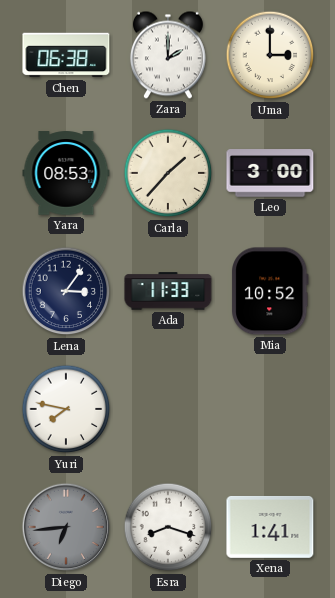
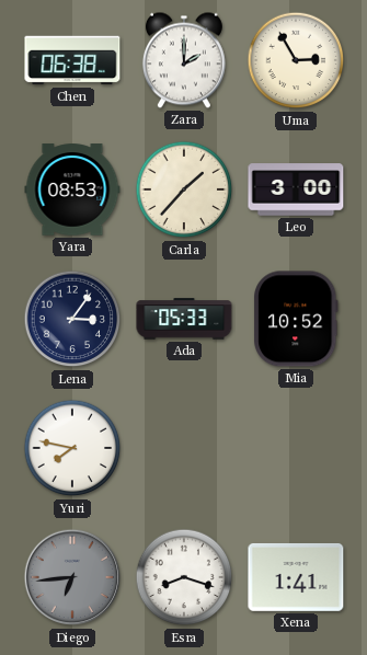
Uma: 3:00 -> 2:55 (296, 60)
Ada: 11:33 -> 05:33 (184, 319)
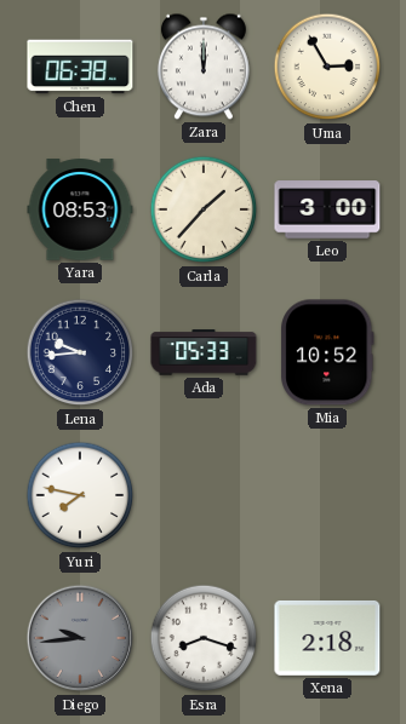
Zara: 2:00 -> 12:00 (204, 67)
Lena: 3:06 -> 9:44 (80, 352)
Diego: 6:44 -> 9:44 (80, 638)
Xena: 1:41 -> 2:18 (327, 638)
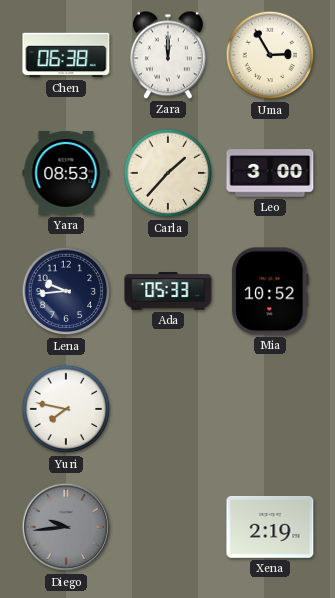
Esra: 8:18 -> none (204, 638)
Xena: 2:18 -> 2:19 (270, 527)
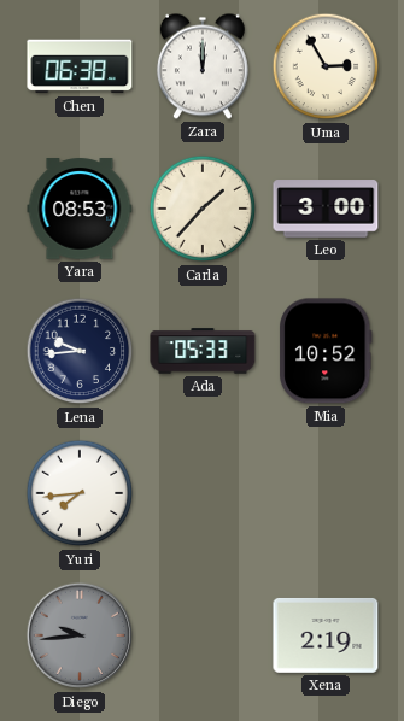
Yuri: 7:47 -> 7:44 (80, 493)
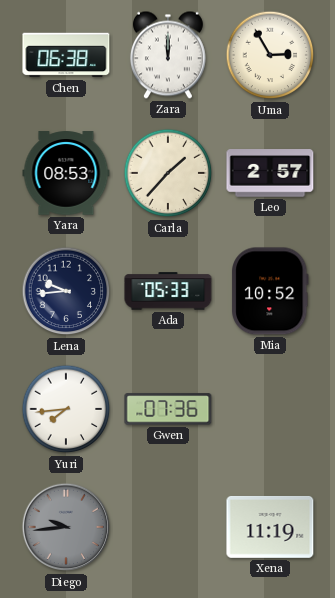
Leo: 3:00 -> 2:57 (270, 173)
Gwen: none -> 07:36 (168, 409)
Xena: 2:19 -> 11:19 (270, 527)
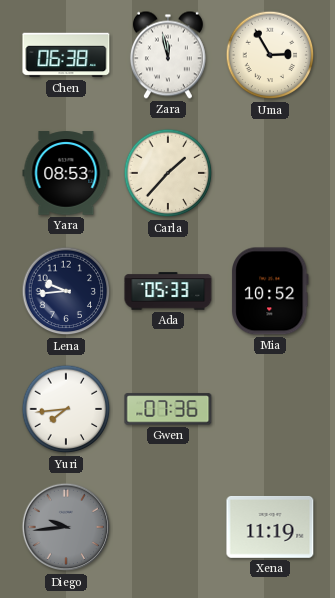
Zara: 12:00 -> 11:58 (168, 55)
Leo: 2:57 -> none (270, 173)
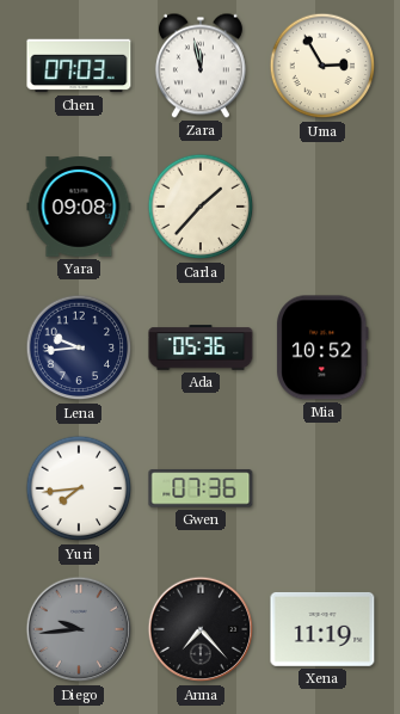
Chen: 06:38 -> 07:03 (79, 66)
Yara: 08:53 -> 09:08 (79, 207)
Ada: 05:33 -> 05:36 (201, 347)
Anna: none -> 7:23 (201, 629)
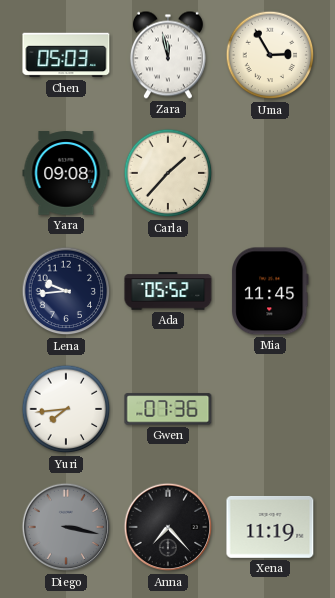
Chen: 07:03 -> 05:03 (66, 55)
Ada: 05:36 -> 05:52 (168, 291)
Mia: 10:52 -> 11:45 (271, 291)
Diego: 9:44 -> 3:17 (66, 527)
